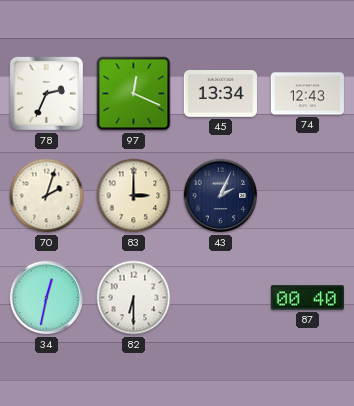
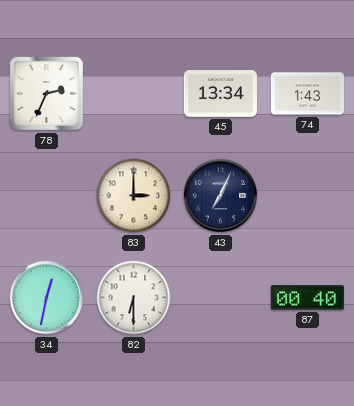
97: 12:19 -> none (134, 94)
74: 12:43 -> 1:43 (307, 94)
70: 2:03 -> none (47, 196)
43: 2:04 -> 7:04 (221, 196)
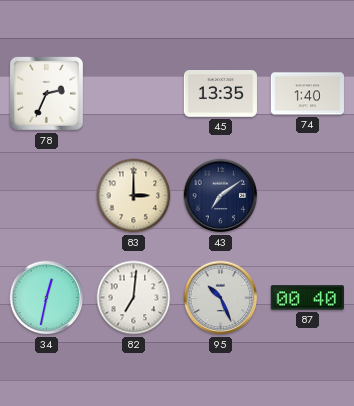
45: 13:34 -> 13:35 (220, 94)
74: 1:43 -> 1:40 (307, 94)
43: 7:04 -> 7:09 (221, 196)
82: 6:30 -> 7:01 (134, 298)
95: none -> 10:26 (221, 298)
